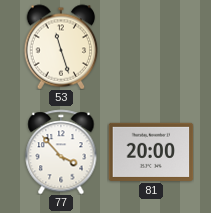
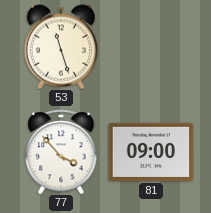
81: 20:00 -> 09:00 (151, 152)
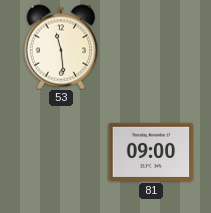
53: 11:27 -> 11:29 (61, 47)
77: 3:53 -> none (61, 152)
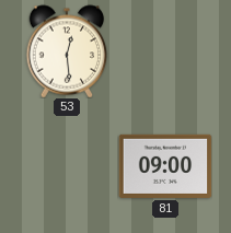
53: 11:29 -> 12:29 (67, 51)
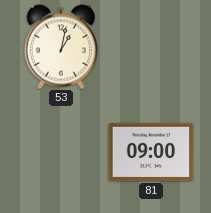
53: 12:29 -> 1:02 (61, 47)
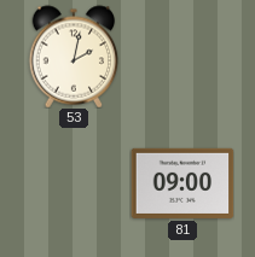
53: 1:02 -> 2:02 (74, 57)
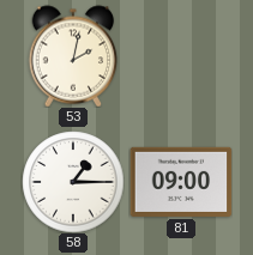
58: none -> 1:15 (73, 182)
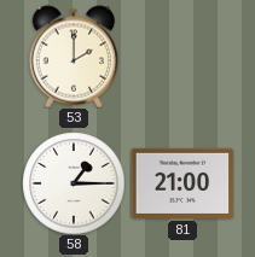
53: 2:02 -> 2:00 (74, 57)
81: 09:00 -> 21:00 (182, 183)
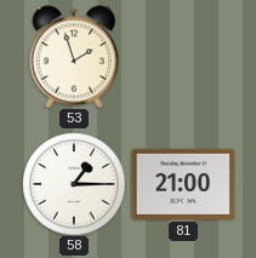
53: 2:00 -> 1:57 (74, 57)
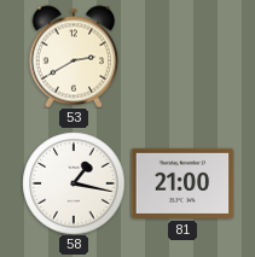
53: 1:57 -> 2:40 (74, 57)
58: 1:15 -> 1:17 (74, 183)
